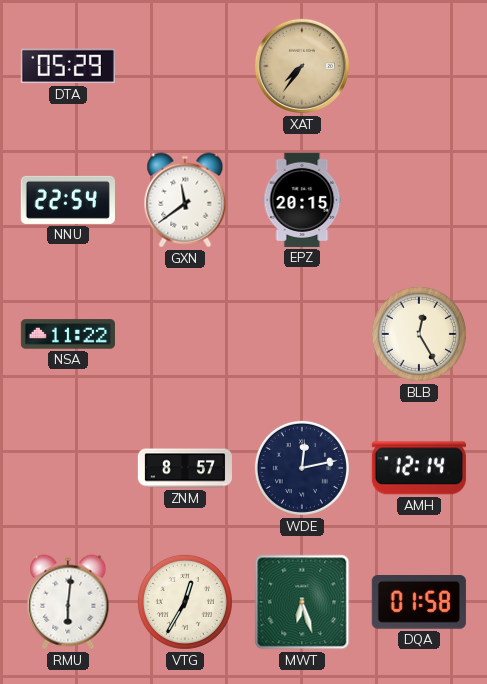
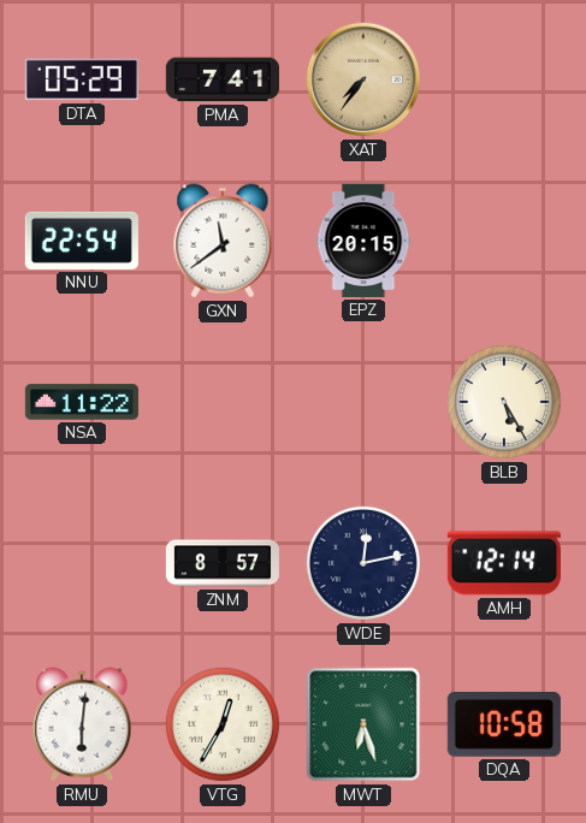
PMA: none -> 7:41 (223, 79)
BLB: 12:25 -> 5:25 (504, 402)
DQA: 01:58 -> 10:58 (504, 726)
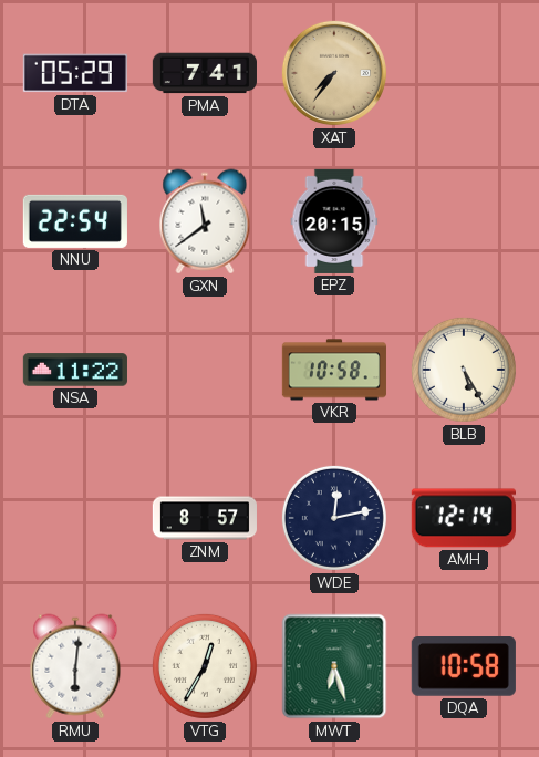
VKR: none -> 10:58 (334, 370)
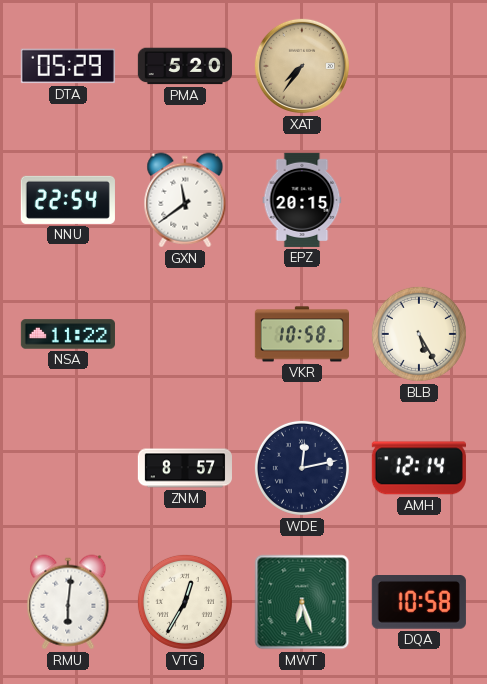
PMA: 7:41 -> 5:20 (185, 66)
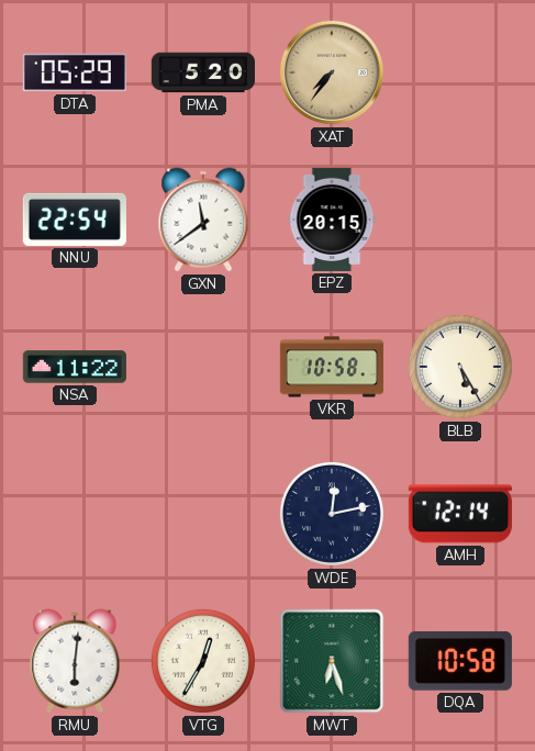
ZNM: 8:57 -> none (185, 468)
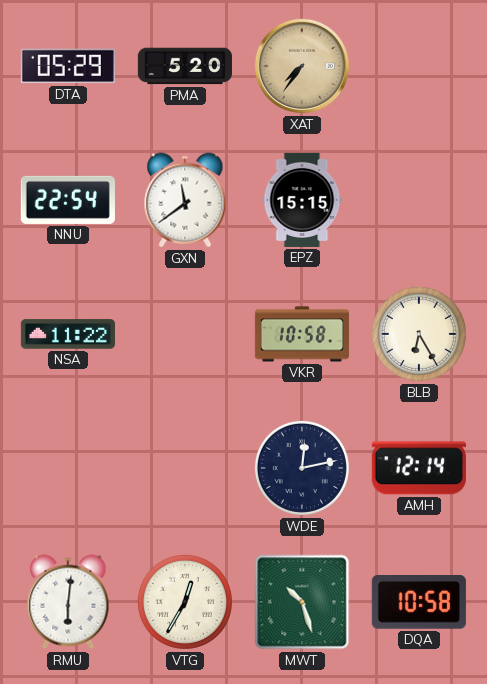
EPZ: 20:15 -> 15:15 (302, 200)
BLB: 5:25 -> 6:25 (419, 334)
MWT: 6:27 -> 10:27 (302, 602)
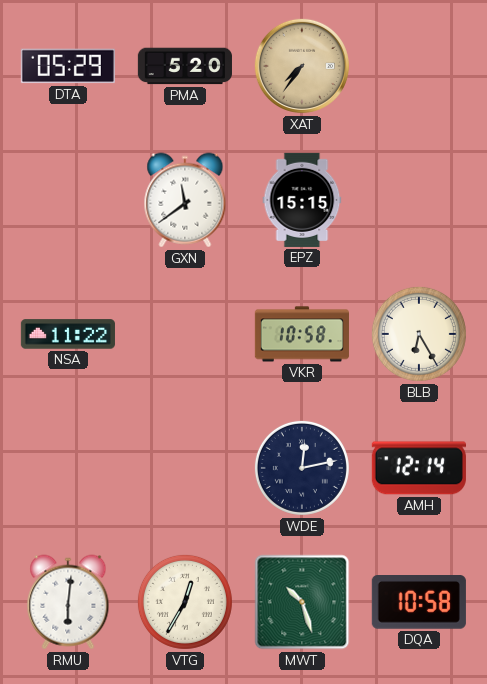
NNU: 22:54 -> none (68, 200)
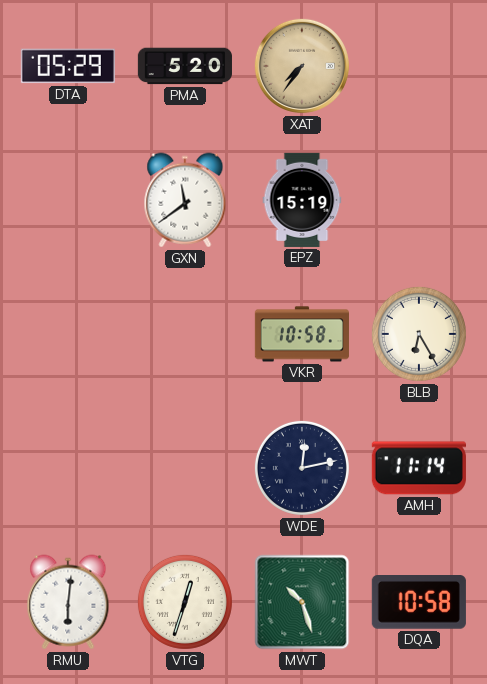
EPZ: 15:15 -> 15:19 (302, 200)
NSA: 11:22 -> none (68, 334)
AMH: 12:14 -> 11:14 (419, 468)
VTG: 12:35 -> 12:33 (185, 602)
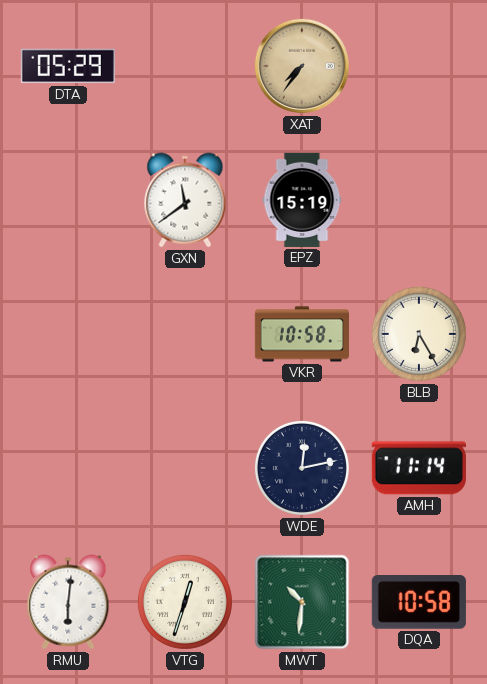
PMA: 5:20 -> none (185, 66)
MWT: 10:27 -> 10:31 (302, 602)
